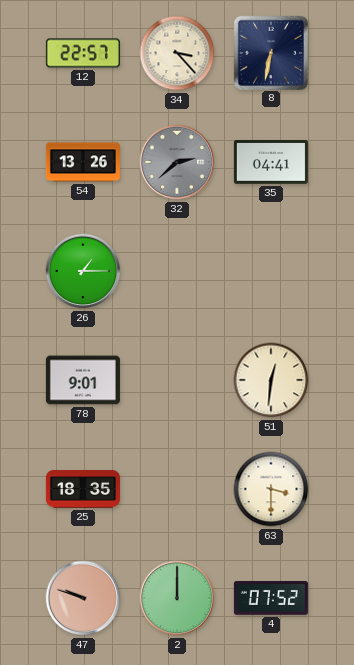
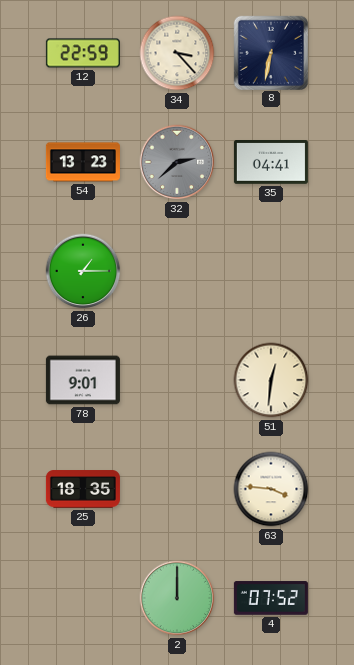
12: 22:57 -> 22:59 (83, 53)
54: 13:26 -> 13:23 (83, 162)
63: 3:30 -> 3:46 (271, 489)
47: 9:48 -> none (83, 598)
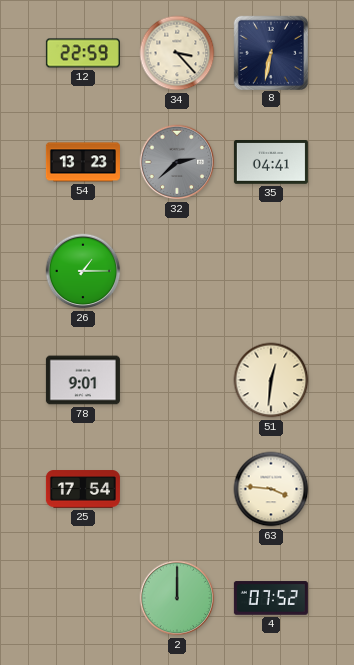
25: 18:35 -> 17:54 (83, 489)
